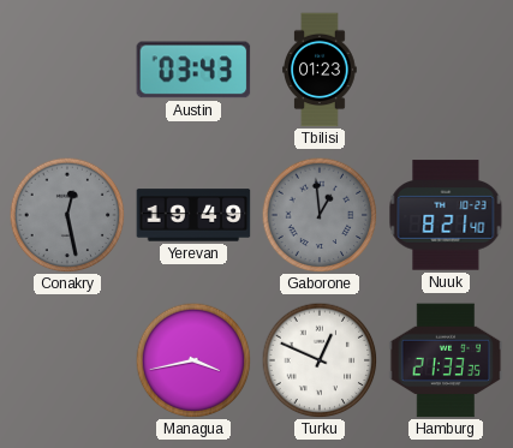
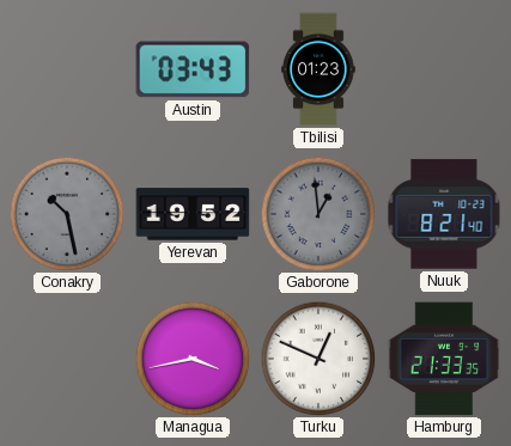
Conakry: 12:28 -> 10:28 (67, 214)
Yerevan: 19:49 -> 19:52 (193, 214)
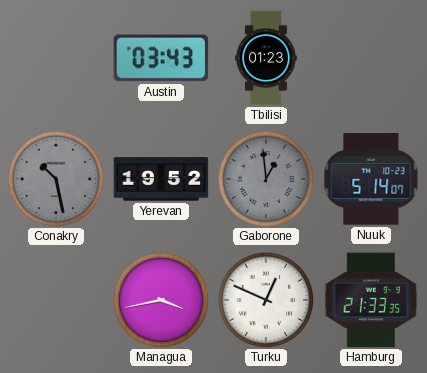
Nuuk: 8:21 -> 5:14 (371, 179)
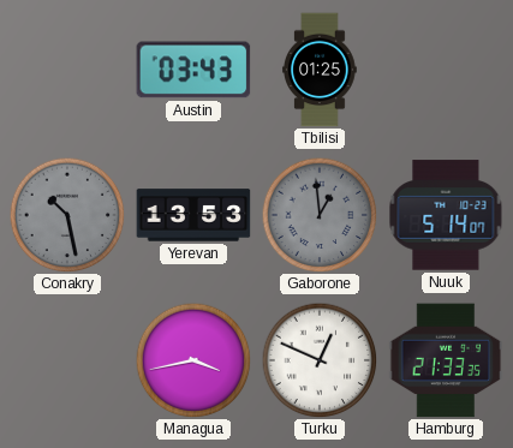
Tbilisi: 01:23 -> 01:25 (320, 70)
Yerevan: 19:52 -> 13:53 (193, 215)
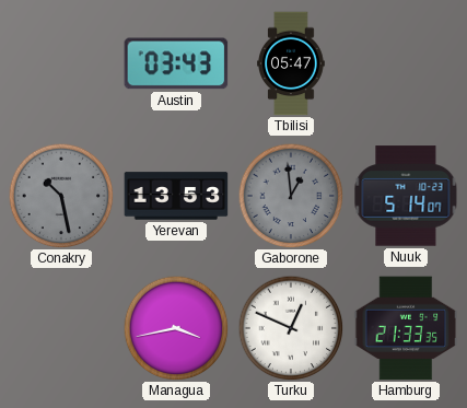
Tbilisi: 01:25 -> 05:47 (291, 63)
